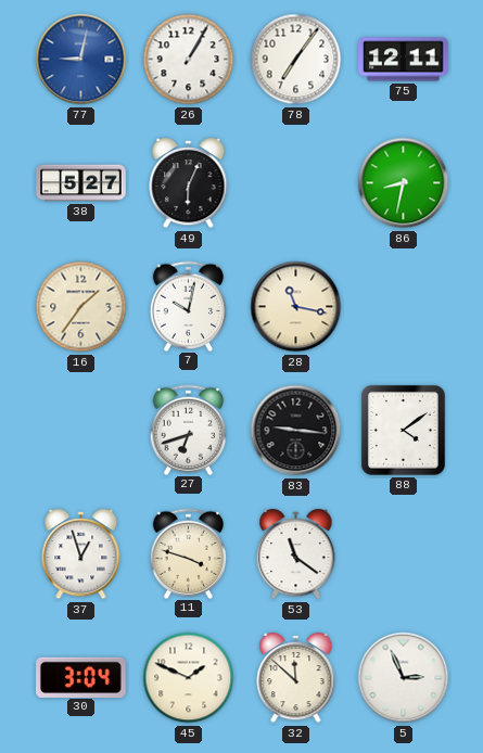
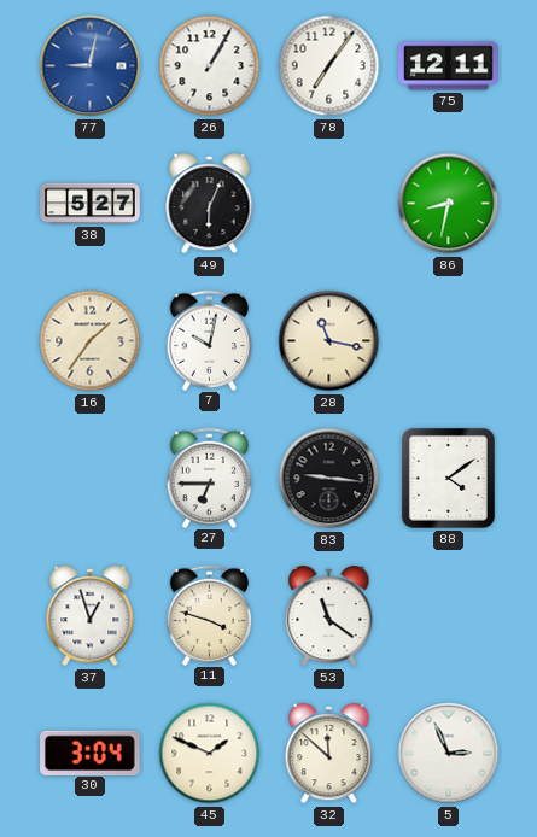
27: 6:42 -> 6:45 (210, 478)
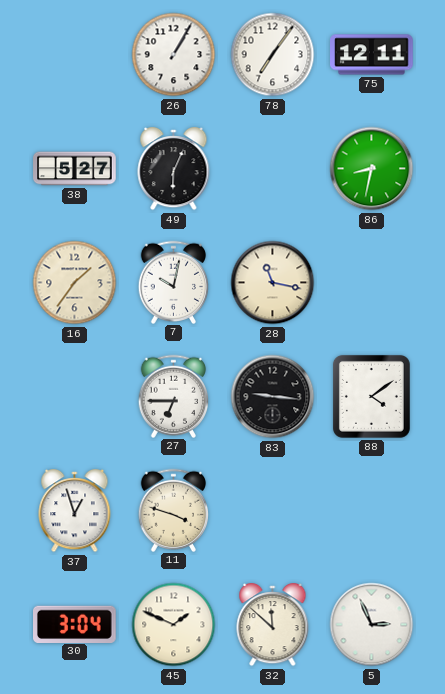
77: 9:02 -> none (91, 66)
53: 11:21 -> none (329, 617)
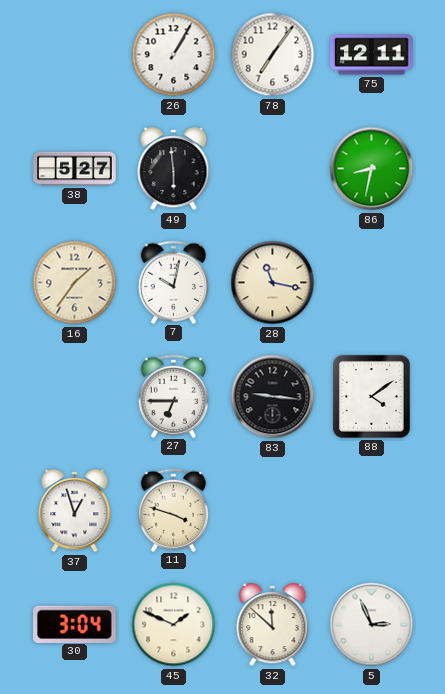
49: 6:04 -> 5:59 (174, 170)
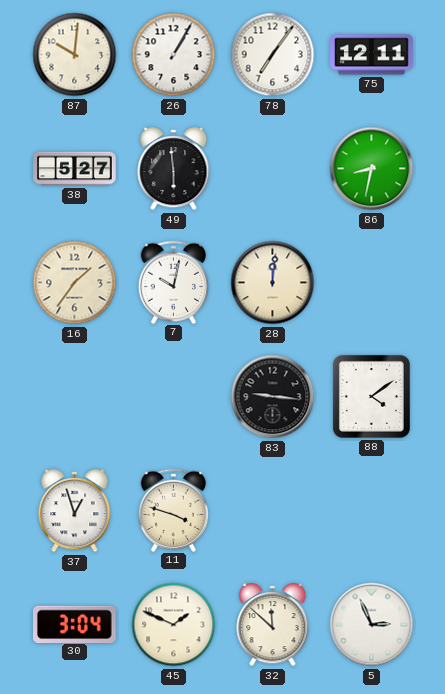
87: none -> 10:01 (75, 55)
28: 11:17 -> 12:01 (273, 283)
27: 6:45 -> none (174, 396)
